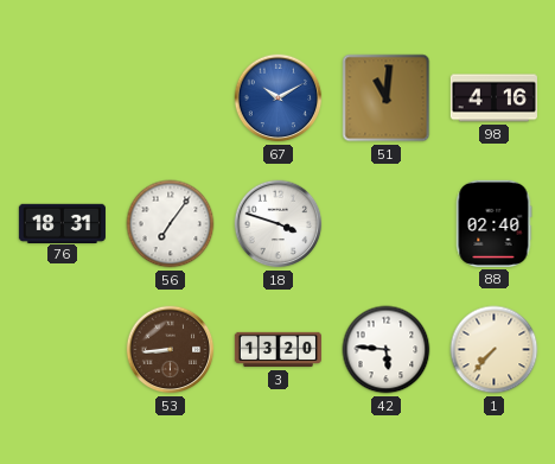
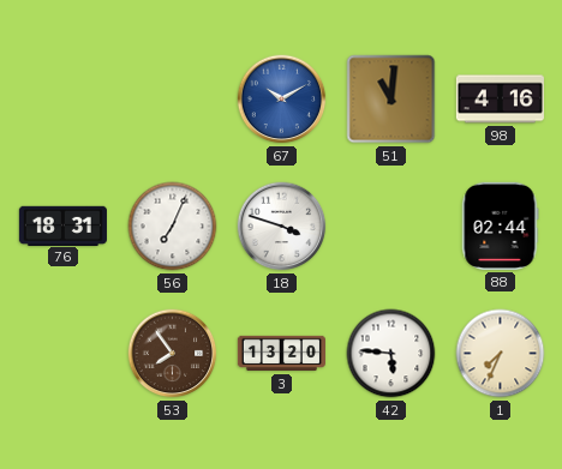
56: 7:06 -> 7:04 (173, 227)
88: 02:40 -> 02:44 (500, 226)
53: 8:44 -> 7:54 (173, 354)
1: 7:37 -> 7:34 (501, 354)
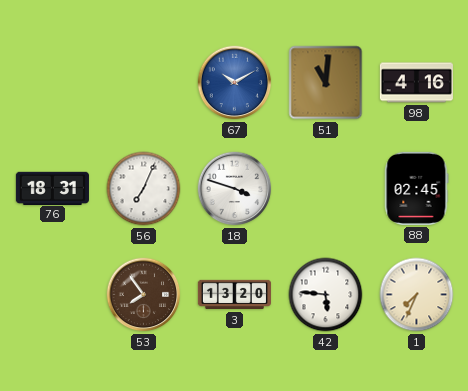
88: 02:44 -> 02:45 (416, 188)
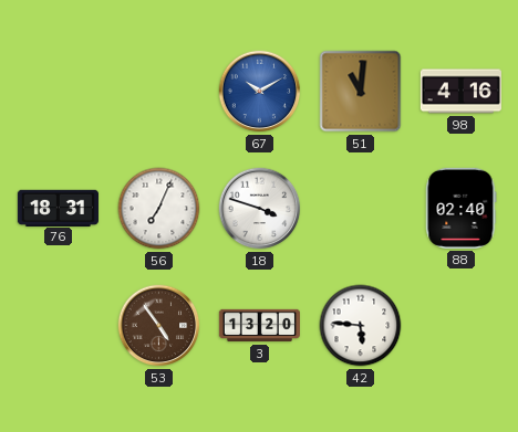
88: 02:45 -> 02:40 (460, 208)
53: 7:54 -> 4:54 (159, 326)
1: 7:34 -> none (417, 295)
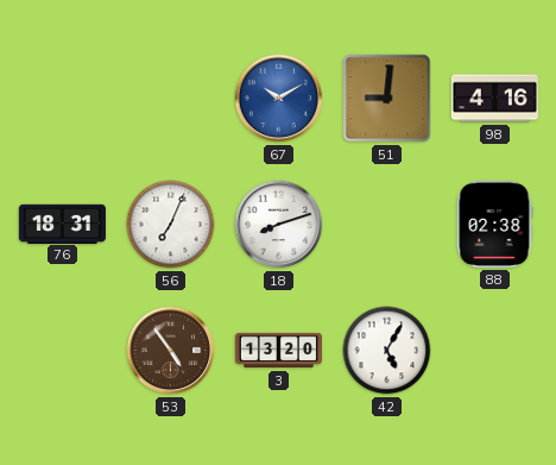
51: 11:01 -> 9:01 (387, 99)
18: 3:48 -> 8:12 (279, 225)
88: 02:40 -> 02:38 (494, 224)
42: 5:46 -> 5:05 (387, 351)
